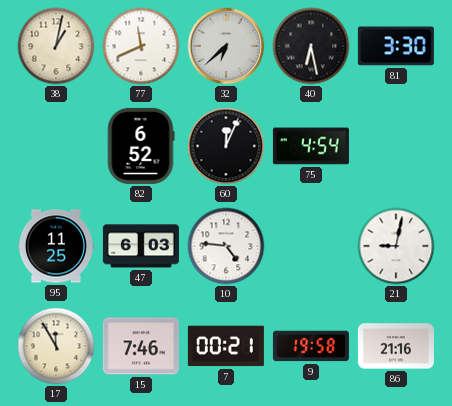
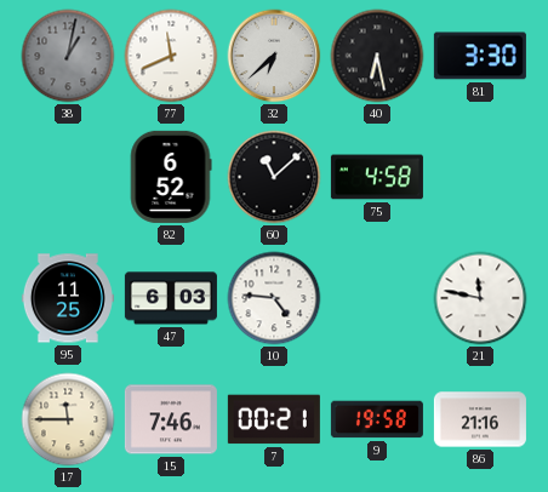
38 dial: cream -> grey (68, 56)
60: 12:04 -> 11:08 (274, 177)
75: 4:54 -> 4:58 (377, 177)
21: 9:02 -> 11:47 (480, 298)
17: 11:55 -> 11:45 (68, 419)
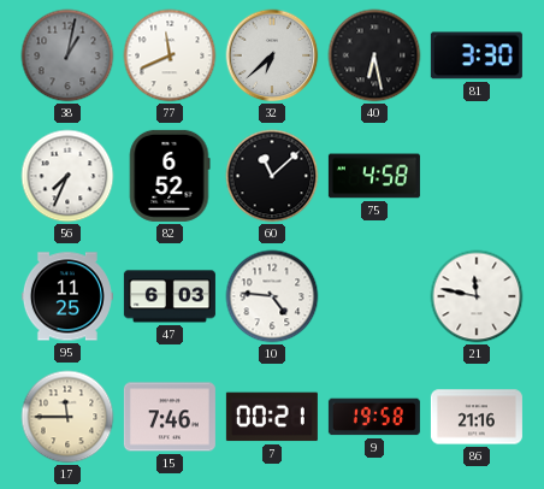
56: none -> 7:34 (67, 176)
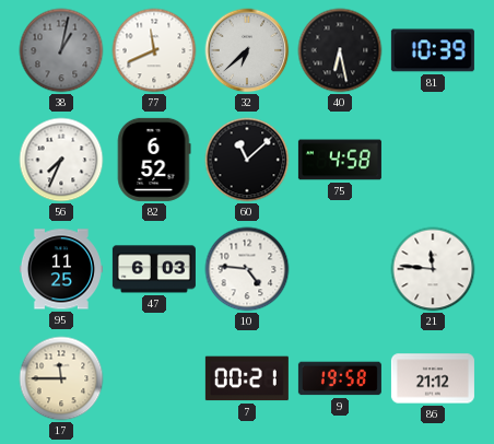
81: 3:30 -> 10:39 (433, 50)
21: 11:47 -> 11:46 (433, 269)
15: 7:46 -> none (170, 417)
86: 21:16 -> 21:12 (433, 378)
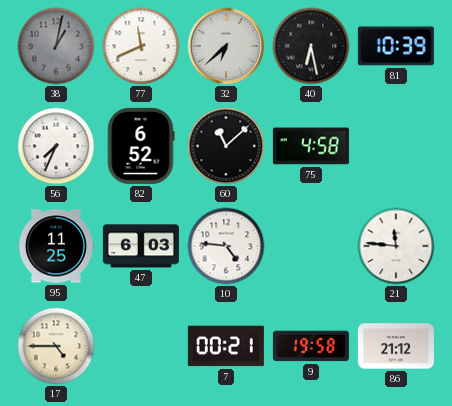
17: 11:45 -> 4:45 (56, 346)
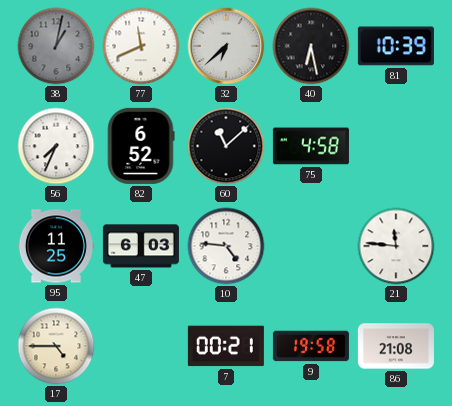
86: 21:12 -> 21:08 (396, 346)
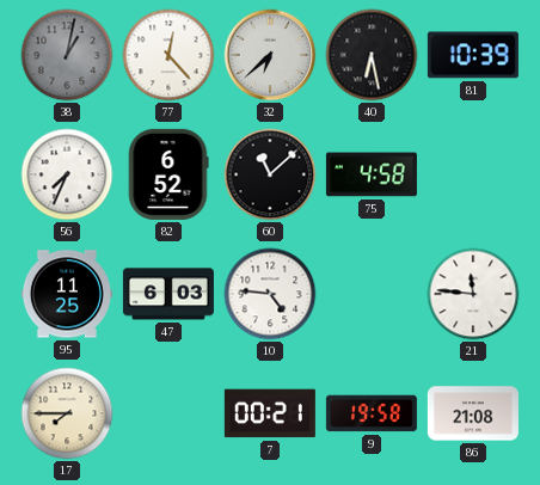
77: 11:41 -> 12:23 (168, 55)
17: 4:45 -> 7:45 (67, 413)
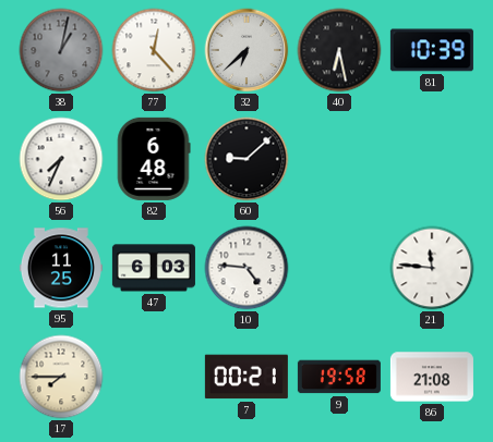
82: 6:52 -> 6:48 (154, 159)
60: 11:08 -> 9:08 (246, 159)
75: 4:58 -> none (372, 174)
